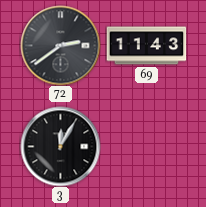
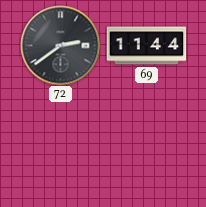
69: 11:43 -> 11:44 (146, 46)
3: 12:05 -> none (60, 146)
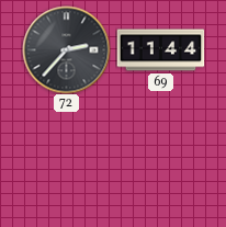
72: 2:39 -> 2:37 (66, 49)
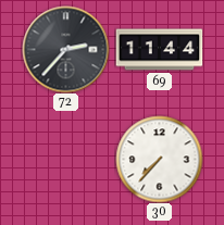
30: none -> 7:37 (159, 159)
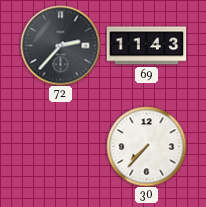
69: 11:44 -> 11:43 (146, 46)
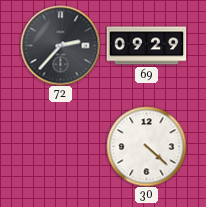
69: 11:43 -> 09:29 (146, 46)
30: 7:37 -> 4:22 (146, 146)
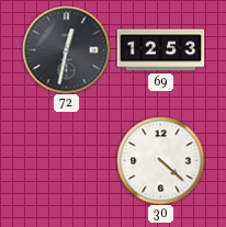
72: 2:37 -> 12:32 (66, 49)
69: 09:29 -> 12:53 (160, 50)
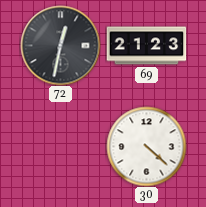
69: 12:53 -> 21:23 (146, 46)
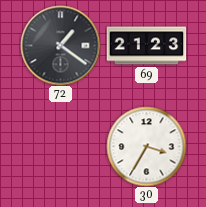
72: 12:32 -> 1:21 (60, 45)
30: 4:22 -> 3:35 (146, 146)
